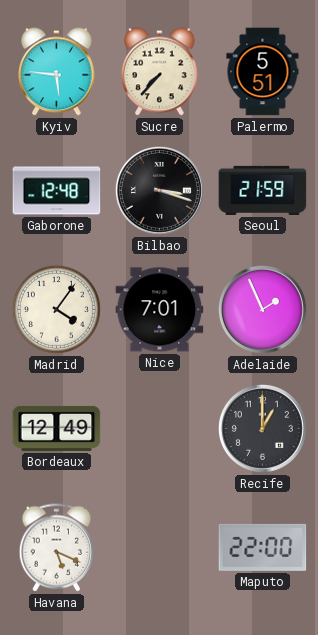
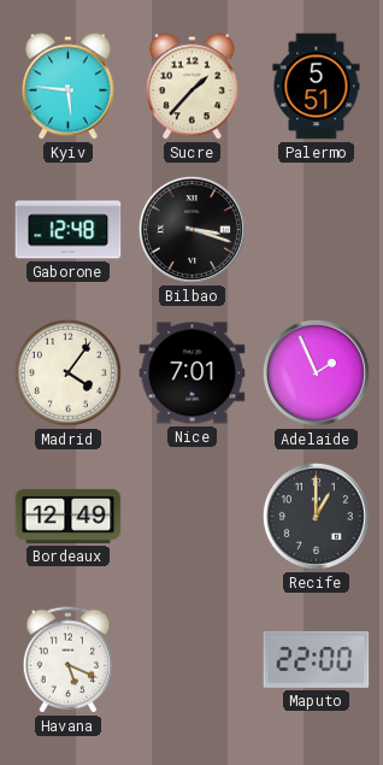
Sucre: 7:37 -> 1:37 (193, 87)
Seoul: 21:59 -> none (263, 190)
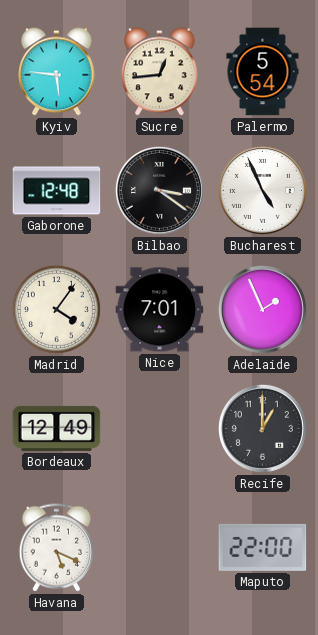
Sucre: 1:37 -> 12:44 (160, 72)
Palermo: 5:51 -> 5:54 (263, 72)
Bilbao: 3:18 -> 3:21 (159, 190)
Bucharest: none -> 4:56 (262, 190)
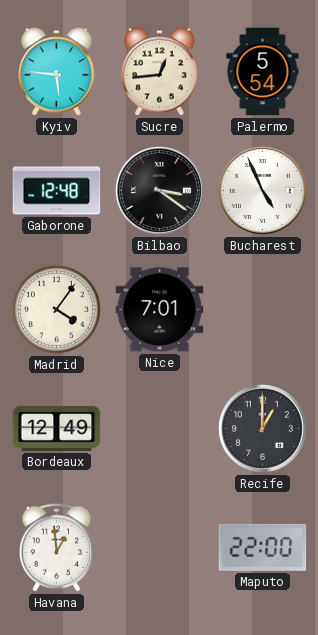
Adelaide: 1:56 -> none (262, 309)
Havana: 5:19 -> 12:59 (57, 548)
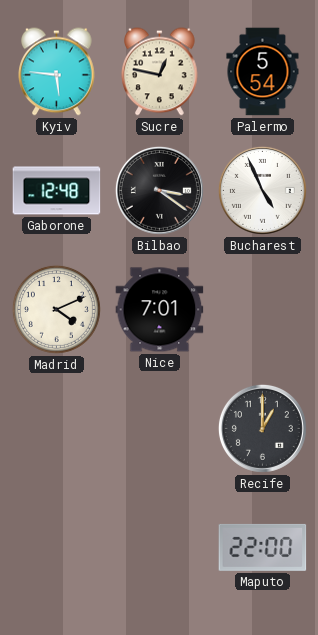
Sucre: 12:44 -> 12:47 (160, 72)
Madrid: 4:06 -> 4:11 (56, 309)
Bordeaux: 12:49 -> none (57, 428)
Havana: 12:59 -> none (57, 548)
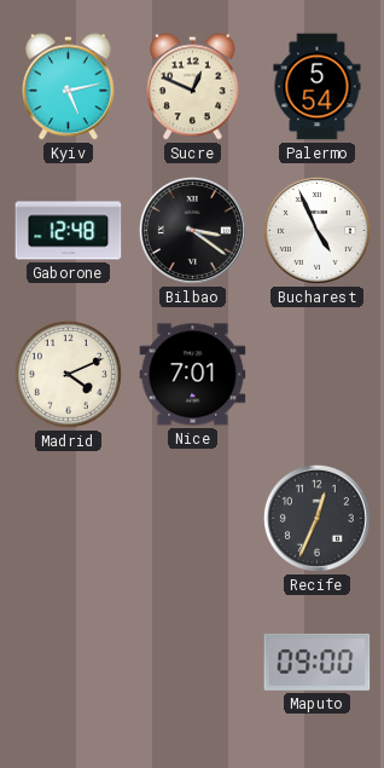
Kyiv: 5:46 -> 5:13 (69, 87)
Sucre: 12:47 -> 12:49 (193, 87)
Recife: 1:00 -> 12:34 (316, 518)
Maputo: 22:00 -> 09:00 (318, 662)
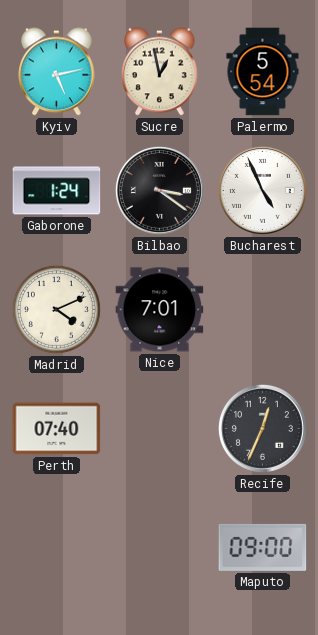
Sucre: 12:49 -> 12:58 (160, 72)
Gaborone: 12:48 -> 1:24 (57, 191)
Perth: none -> 07:40 (57, 429)
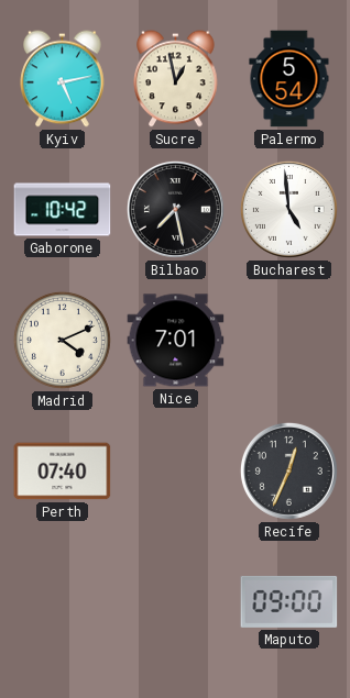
Gaborone: 1:24 -> 10:42 (63, 210)
Bilbao: 3:21 -> 7:28 (175, 209)
Bucharest: 4:56 -> 4:59 (288, 209)
